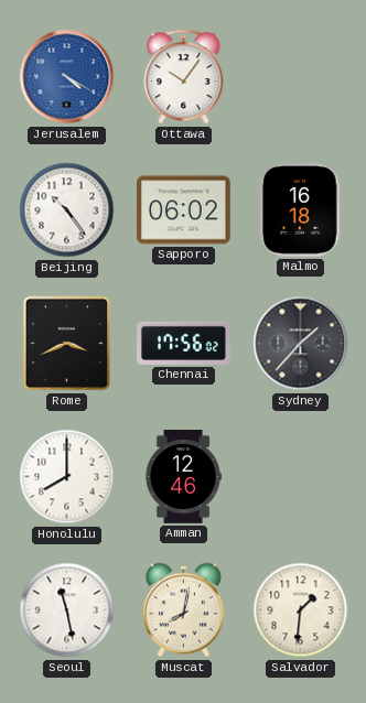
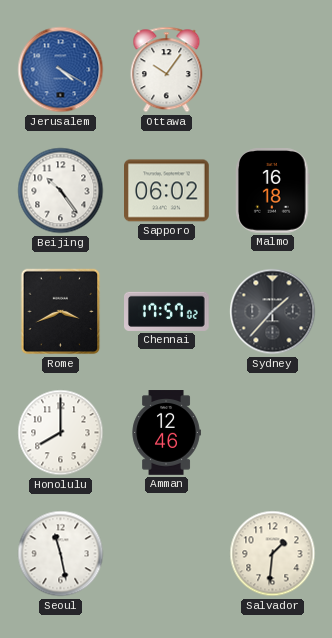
Chennai: 17:56 -> 17:57 (167, 311)
Muscat: 8:02 -> none (183, 610)
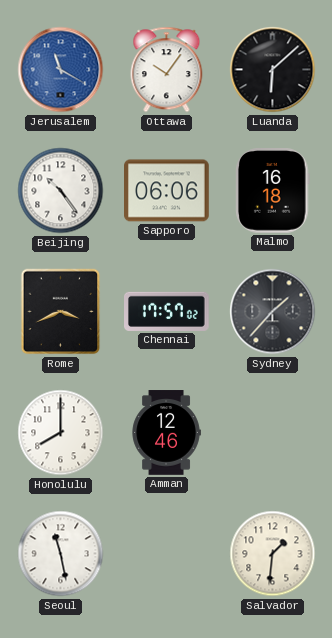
Jerusalem: 4:20 -> 11:20 (61, 70)
Luanda: none -> 6:08 (273, 70)
Sapporo: 06:02 -> 06:06 (167, 191)
